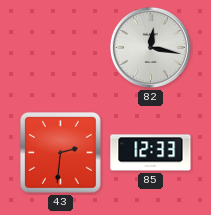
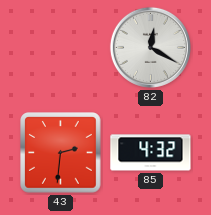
82: 12:17 -> 12:20 (150, 47)
85: 12:33 -> 4:32 (151, 153)
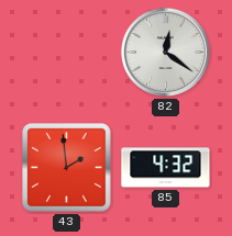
82: 12:20 -> 12:21 (165, 52)
43: 2:31 -> 1:59 (67, 168)
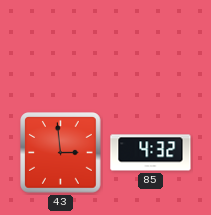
82: 12:21 -> none (165, 52)
43: 1:59 -> 2:59 (61, 153)
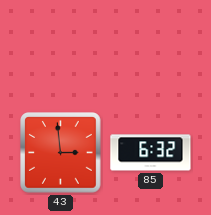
85: 4:32 -> 6:32 (151, 153)
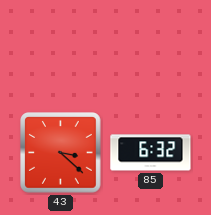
43: 2:59 -> 3:22 (61, 153)
